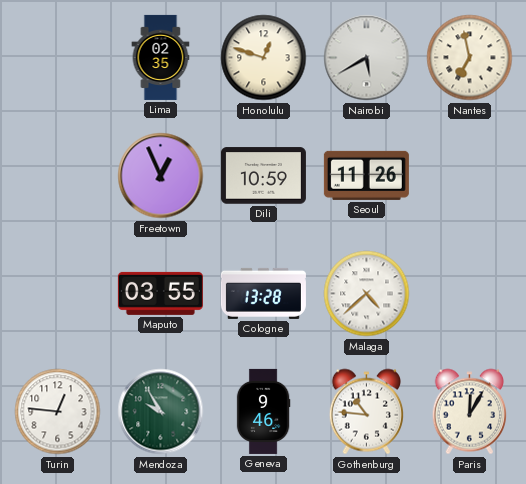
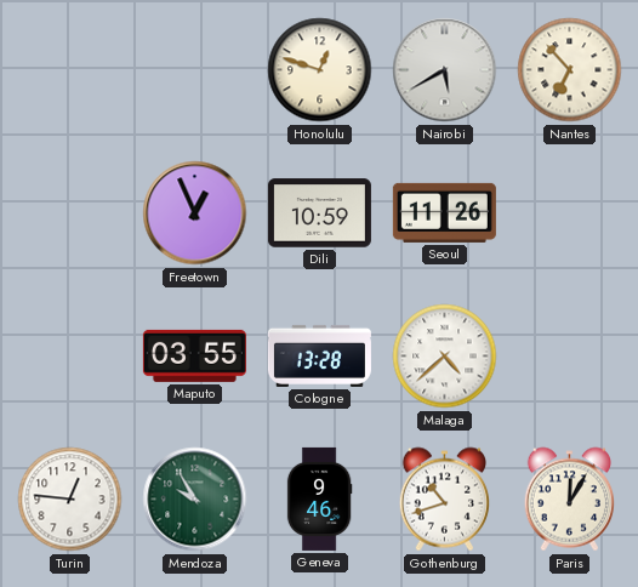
Lima: 02:35 -> none (161, 57)
Nantes: 6:58 -> 6:53 (570, 70)
Gothenburg: 10:46 -> 10:42 (444, 500)
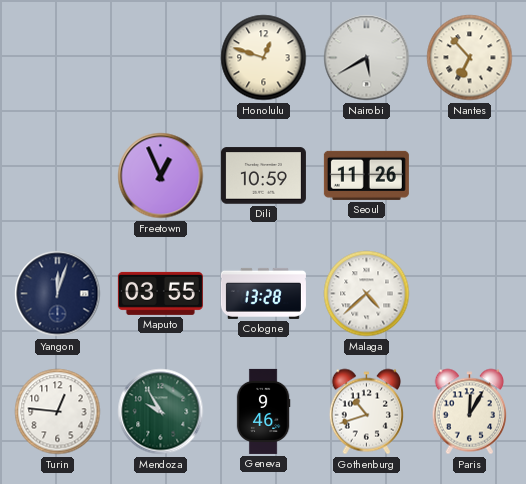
Yangon: none -> 12:03 (58, 294)
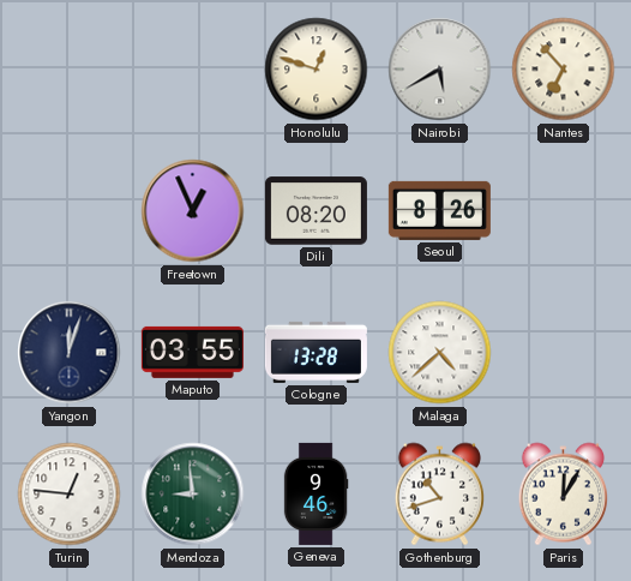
Dili: 10:59 -> 08:20 (315, 211)
Seoul: 11:26 -> 8:26 (439, 210)
Mendoza: 9:55 -> 8:59 (193, 495)
